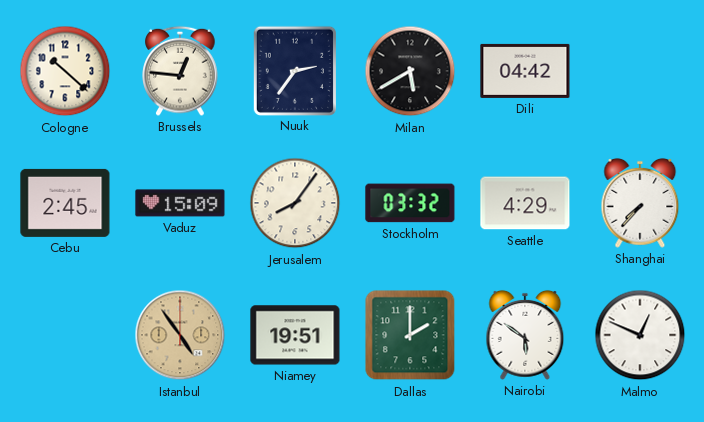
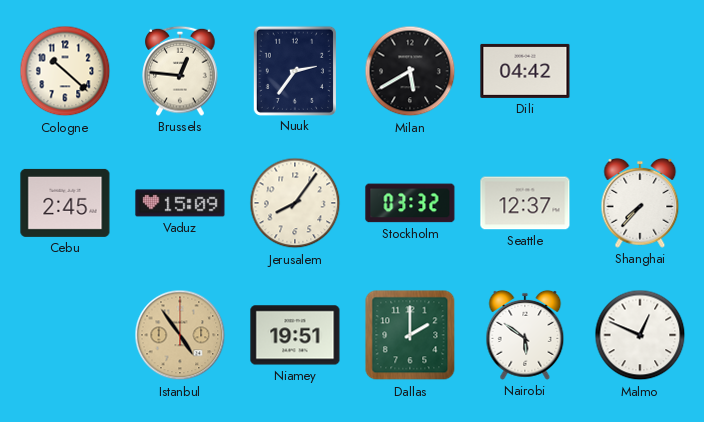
Seattle: 4:29 -> 12:37 (525, 203)
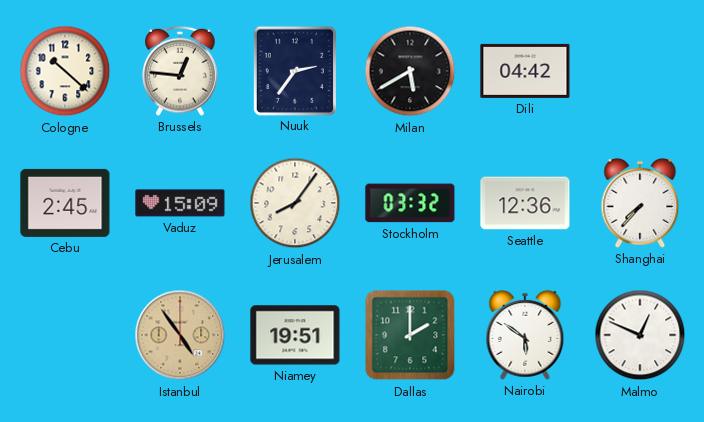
Seattle: 12:37 -> 12:36 (525, 203)
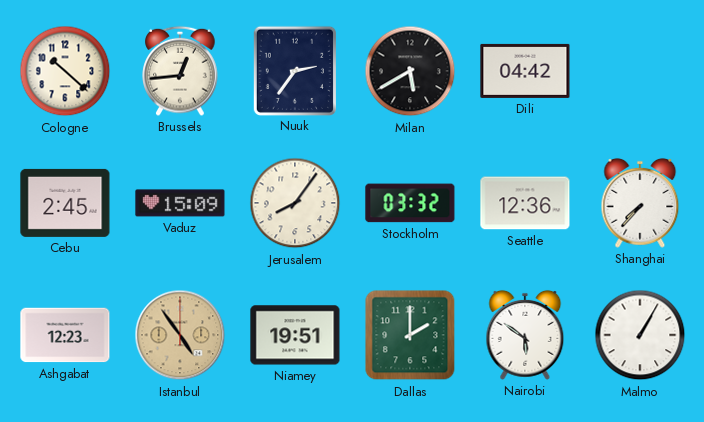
Brussels: 12:46 -> 12:44 (180, 71)
Ashgabat: none -> 12:23 (65, 335)
Malmo: 12:49 -> 1:05 (640, 335)
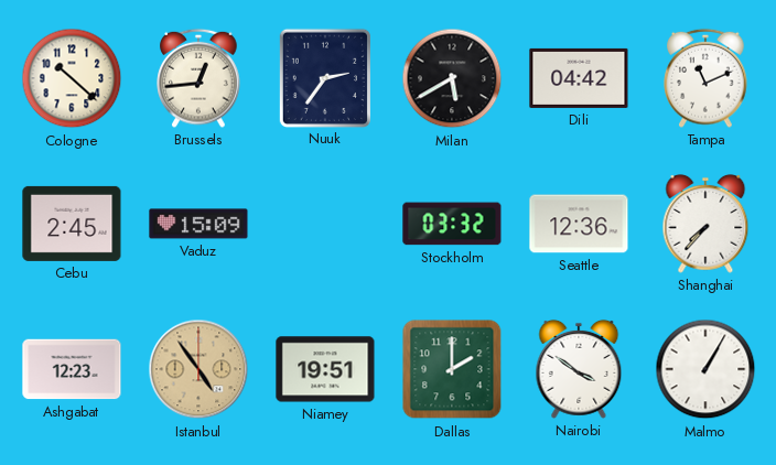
Tampa: none -> 11:11 (705, 78)
Jerusalem: 8:06 -> none (295, 203)
Nairobi: 5:51 -> 3:51 (579, 369)
